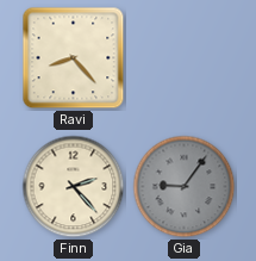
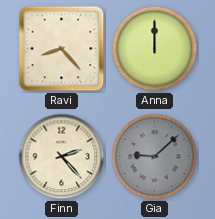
Anna: none -> 12:00 (155, 49)
Gia: 9:06 -> 9:08 (155, 157)
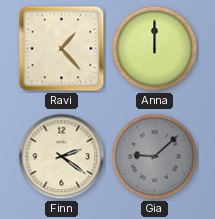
Ravi: 8:23 -> 1:23 (62, 49)
Finn: 2:23 -> 2:21 (62, 157)
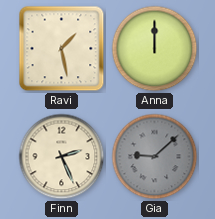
Ravi: 1:23 -> 1:28 (62, 49)
Finn: 2:21 -> 2:26 (62, 157)
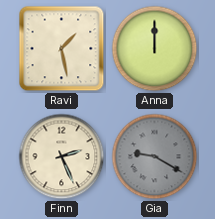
Gia: 9:08 -> 9:20 (155, 157)
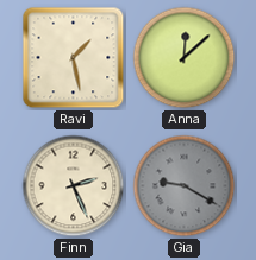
Anna: 12:00 -> 12:08 (185, 58)
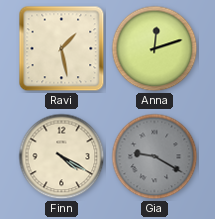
Anna: 12:08 -> 12:12 (155, 49)
Finn: 2:26 -> 4:20 (62, 157)
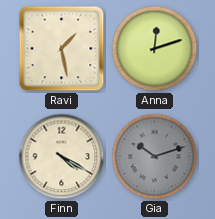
Gia: 9:20 -> 10:12 (155, 157)
